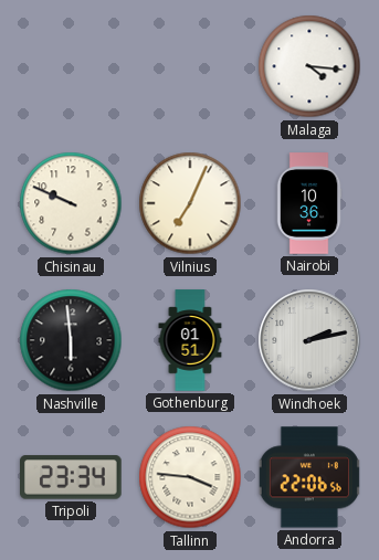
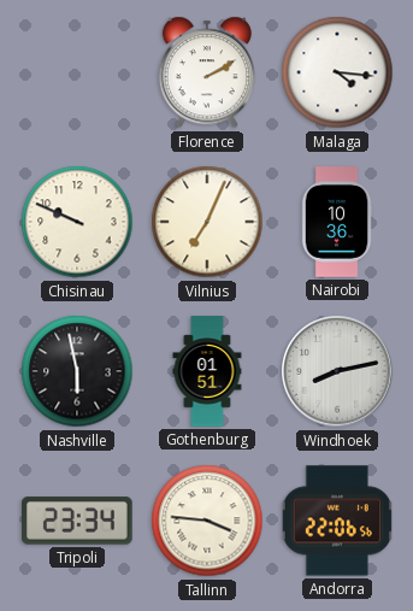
Florence: none -> 2:10 (207, 72)
Nashville: 5:59 -> 5:58 (77, 371)
Windhoek: 2:13 -> 8:13 (337, 371)
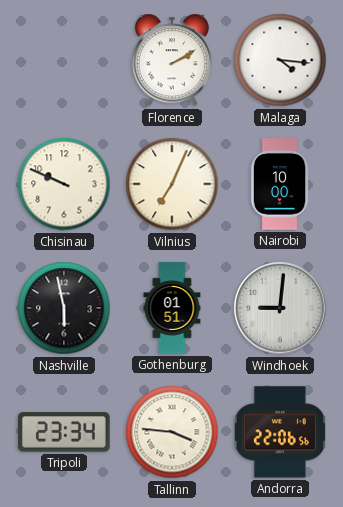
Nairobi: 10:36 -> 10:00 (280, 184)
Windhoek: 8:13 -> 9:01 (280, 308)
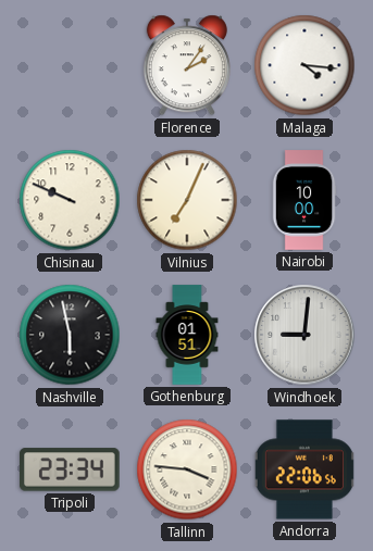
Florence: 2:10 -> 2:06 (187, 65)
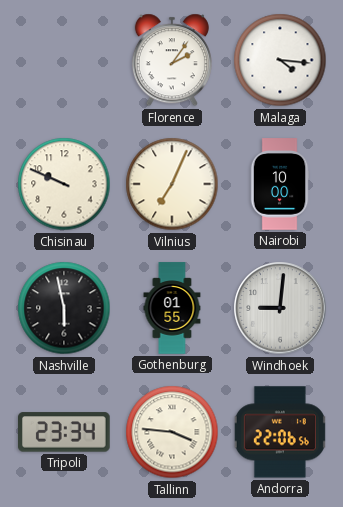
Gothenburg: 01:51 -> 01:55 (172, 308)
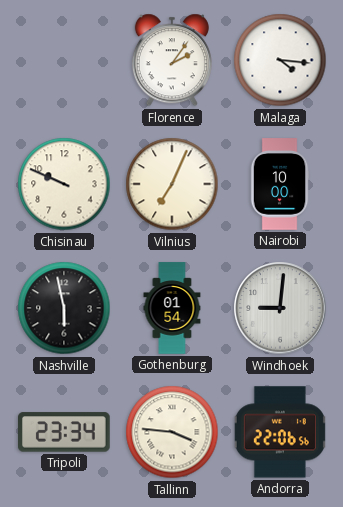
Gothenburg: 01:55 -> 01:54 (172, 308)
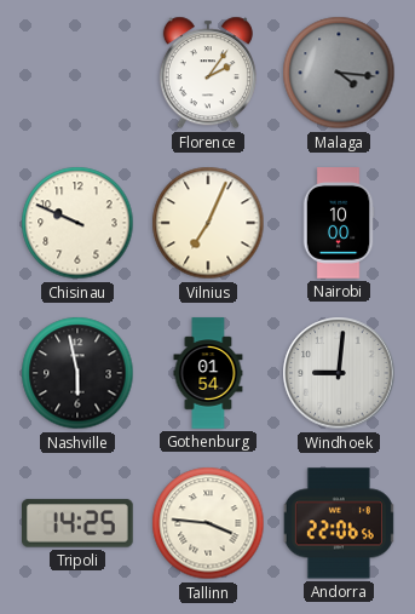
Malaga dial: white -> grey (339, 73)
Tripoli: 23:34 -> 14:25 (79, 523)
